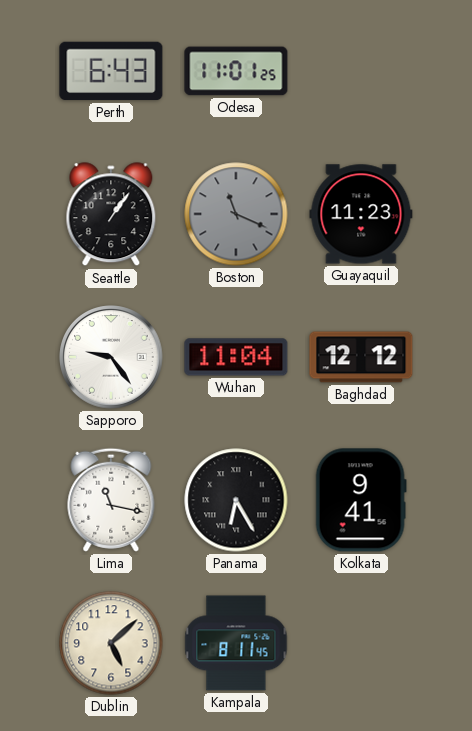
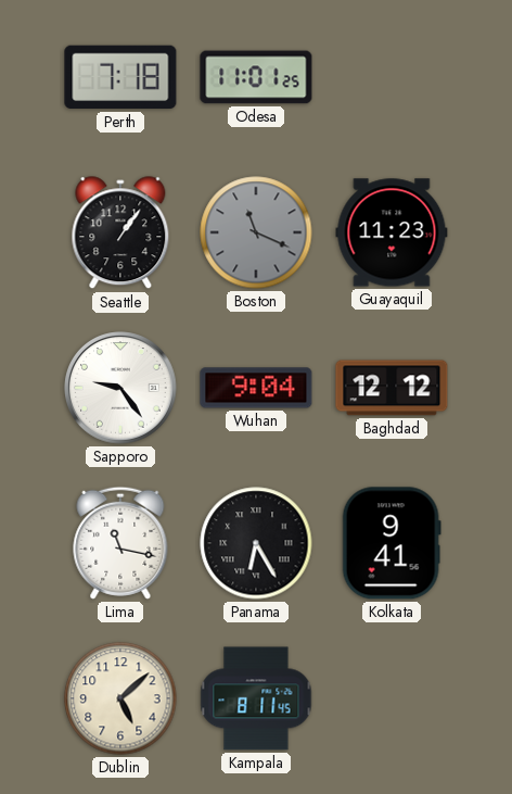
Perth: 6:43 -> 7:18 (120, 77)
Wuhan: 11:04 -> 9:04 (256, 388)
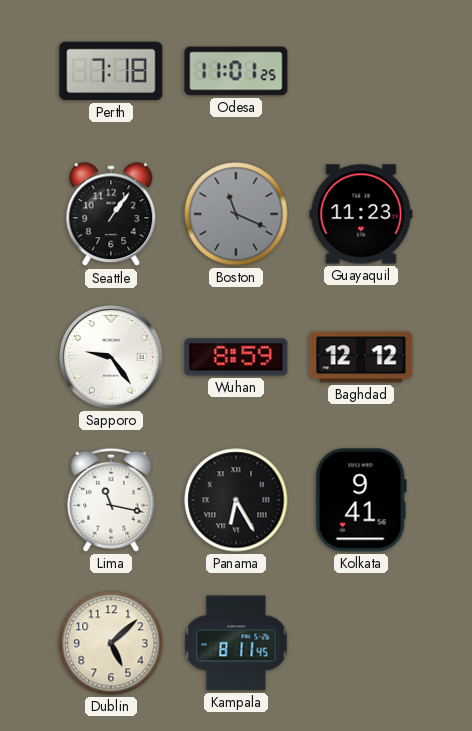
Wuhan: 9:04 -> 8:59 (236, 357)
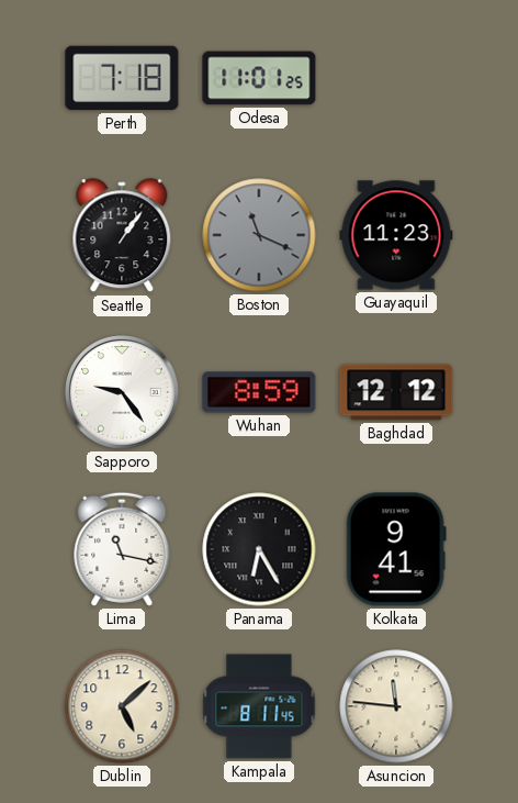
Asuncion: none -> 11:46 (396, 706)
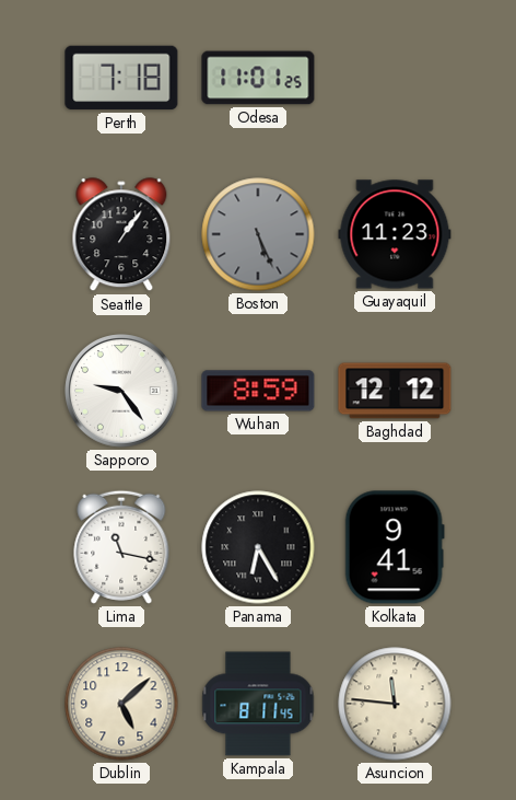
Boston: 11:19 -> 5:26 (258, 234)
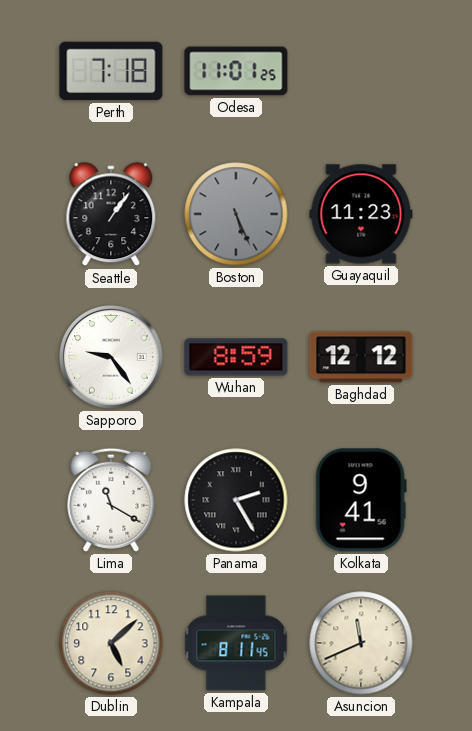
Lima: 11:17 -> 11:20 (111, 500)
Panama: 6:25 -> 2:25 (236, 500)
Asuncion: 11:46 -> 11:41 (361, 643)
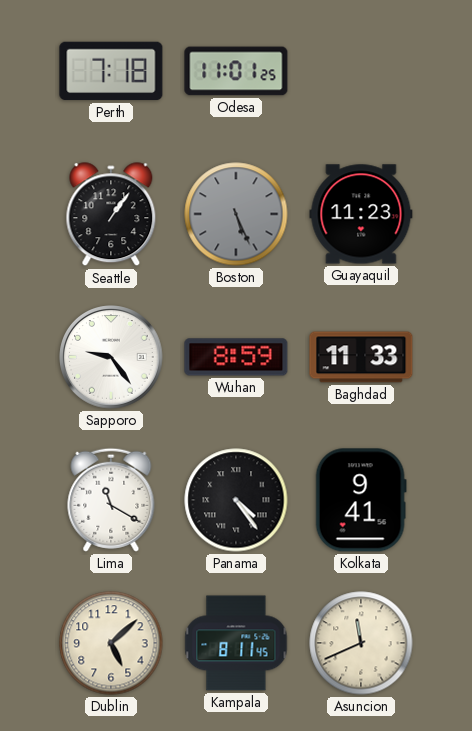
Baghdad: 12:12 -> 11:33 (361, 357)
Panama: 2:25 -> 4:24 (236, 500)
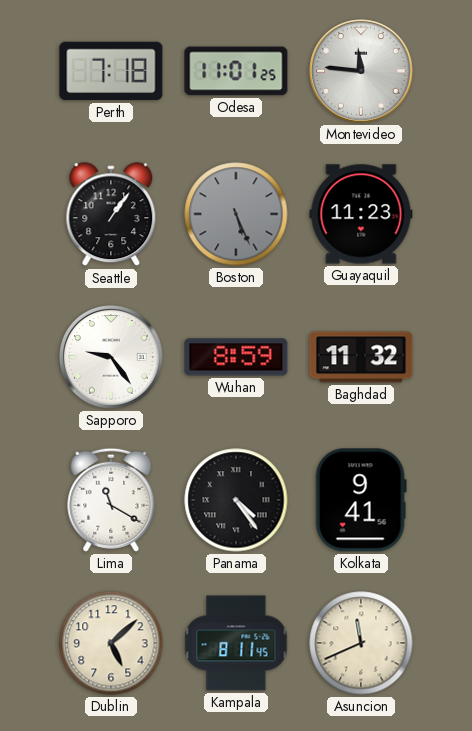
Montevideo: none -> 11:46 (361, 71)
Baghdad: 11:33 -> 11:32 (361, 357)
